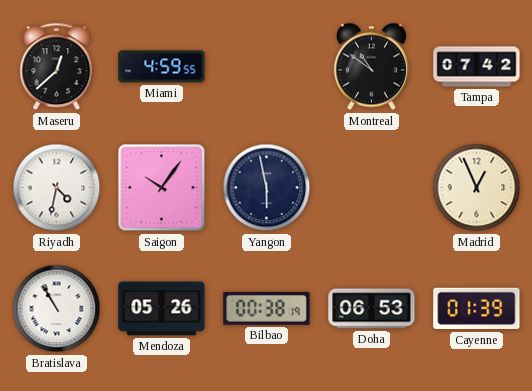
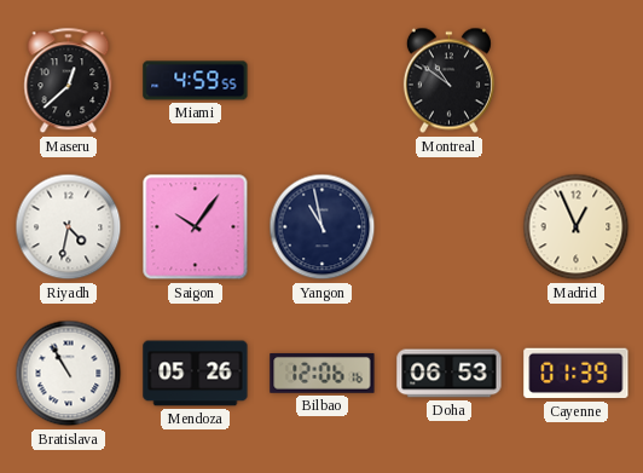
Tampa: 07:42 -> none (477, 67)
Yangon: 5:58 -> 10:58 (323, 227)
Bilbao: 00:38 -> 12:06 (323, 373)
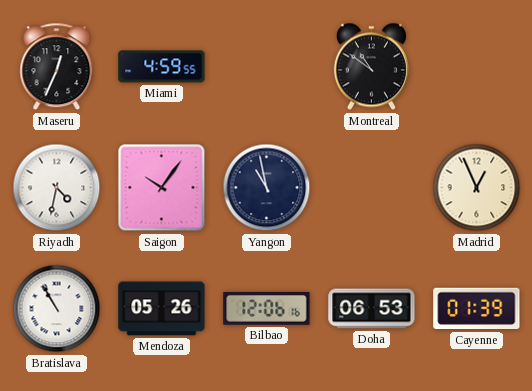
Maseru: 12:38 -> 12:34 (57, 67)
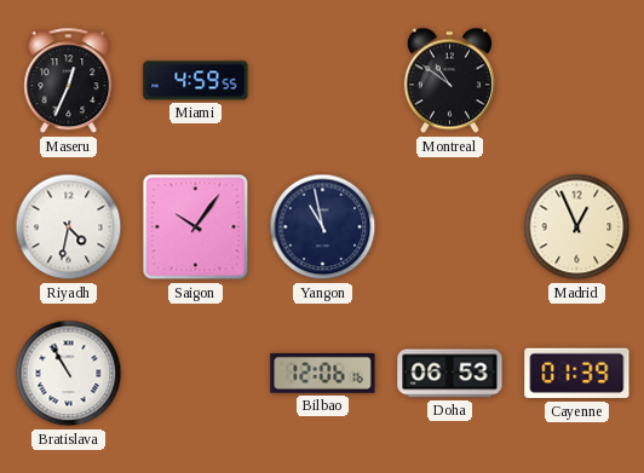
Mendoza: 05:26 -> none (162, 309)
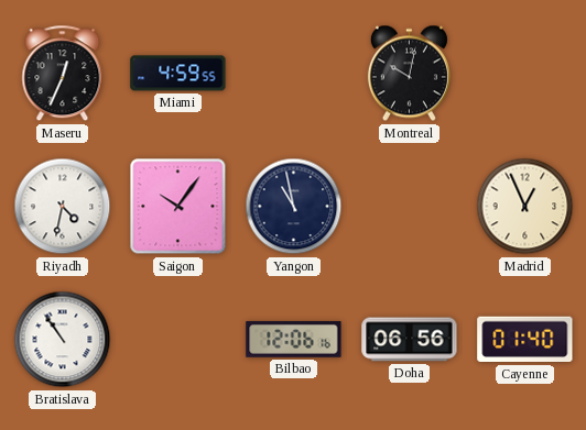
Montreal: 10:51 -> 10:02 (409, 74)
Bratislava: 10:55 -> 10:54 (63, 340)
Doha: 06:53 -> 06:56 (410, 340)
Cayenne: 01:39 -> 01:40 (525, 340)
